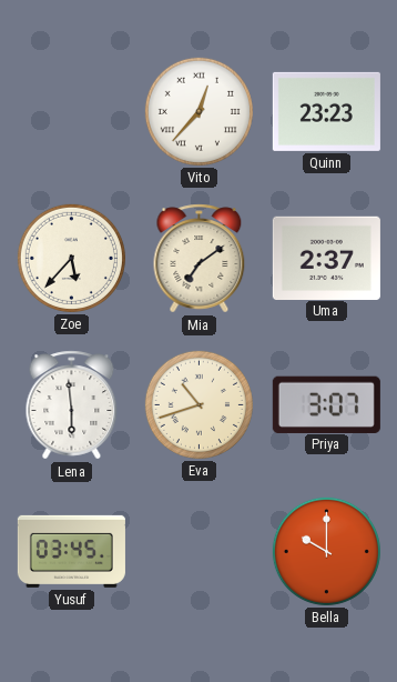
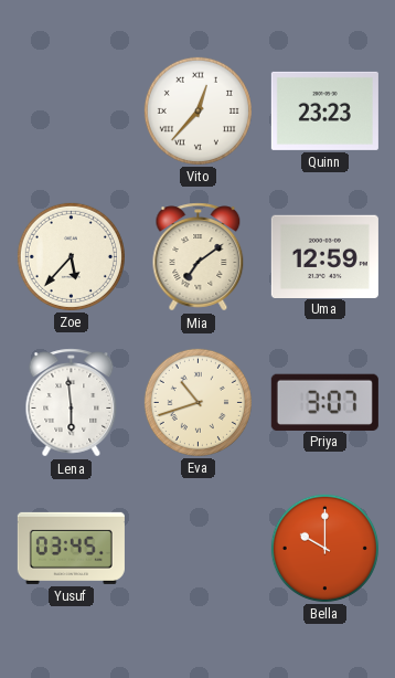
Uma: 2:37 -> 12:59 (324, 256)
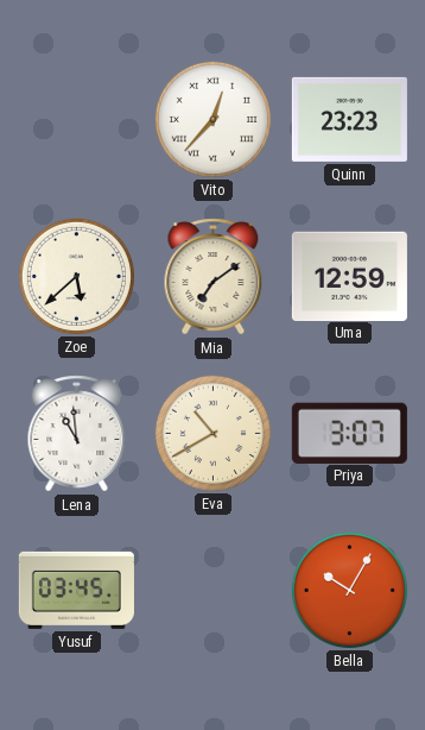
Zoe: 5:37 -> 5:38 (76, 276)
Lena: 5:59 -> 10:59 (77, 434)
Eva: 10:42 -> 10:40 (213, 433)
Bella: 10:00 -> 10:05 (349, 590)
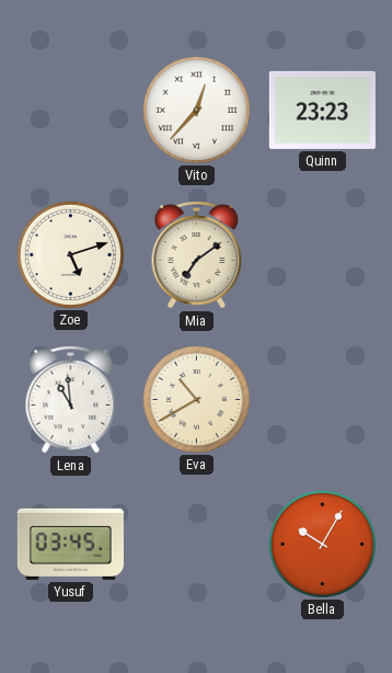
Zoe: 5:38 -> 5:12 (70, 254)
Uma: 12:59 -> none (349, 276)
Priya: 3:07 -> none (349, 433)
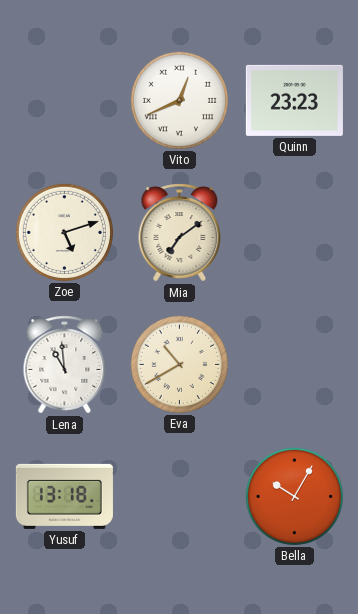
Vito: 12:37 -> 12:41 (179, 100)
Yusuf: 03:45 -> 13:18 (64, 496)
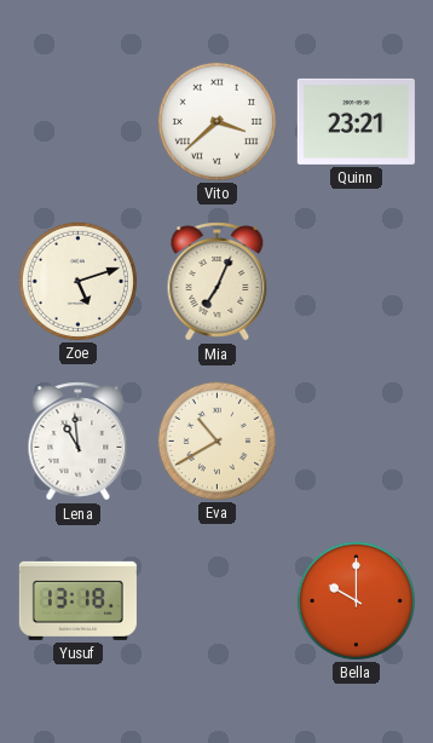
Vito: 12:41 -> 3:38 (217, 121)
Quinn: 23:23 -> 23:21 (356, 121)
Mia: 7:09 -> 7:04 (218, 282)
Bella: 10:05 -> 10:00 (356, 600)
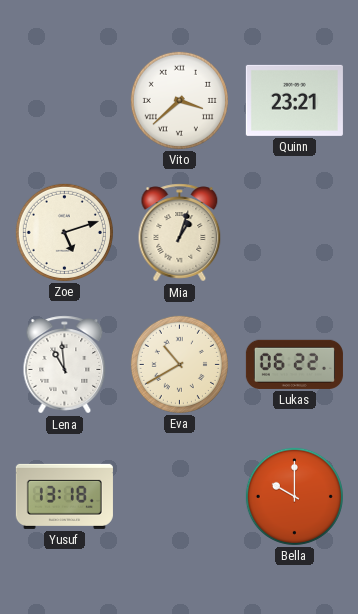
Mia: 7:04 -> 1:03 (180, 233)
Lukas: none -> 06:22 (294, 364)
